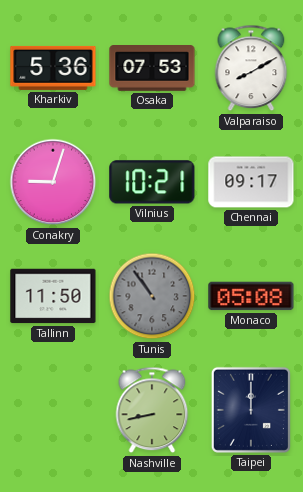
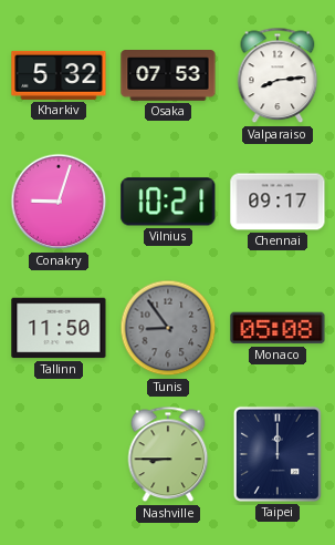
Kharkiv: 5:36 -> 5:32 (59, 75)
Valparaiso: 8:10 -> 8:14 (278, 75)
Tunis: 10:54 -> 8:54 (168, 328)
Nashville: 8:43 -> 8:45 (168, 454)
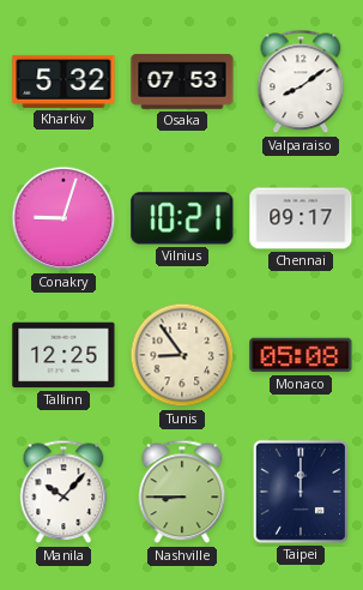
Valparaiso: 8:14 -> 8:09 (301, 82)
Tallinn: 11:50 -> 12:25 (63, 355)
Tunis dial: grey -> cream (182, 355)
Manila: none -> 10:07 (63, 492)
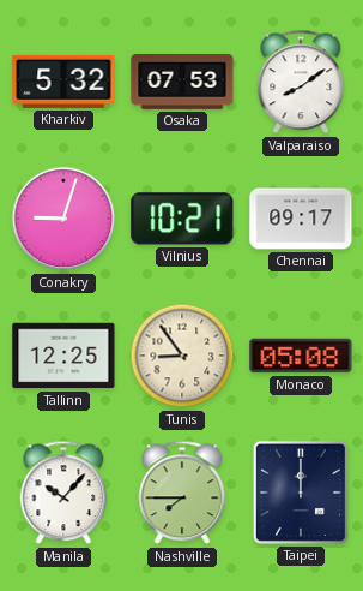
Nashville: 8:45 -> 7:45 (182, 492)
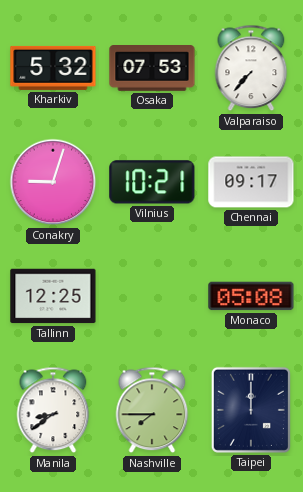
Valparaiso: 8:09 -> 7:37 (251, 68)
Tunis: 8:54 -> none (182, 356)
Manila: 10:07 -> 8:39 (53, 410)
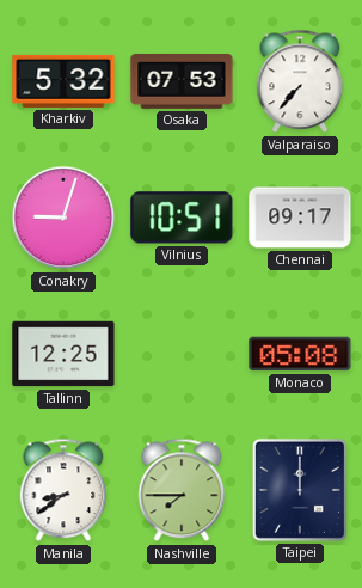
Vilnius: 10:21 -> 10:51 (182, 218)
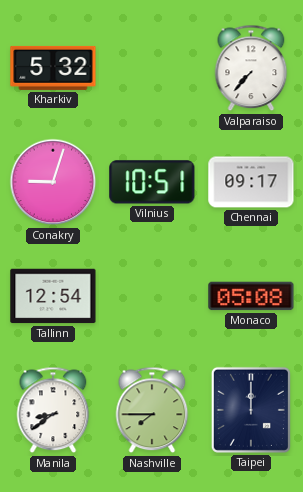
Osaka: 07:53 -> none (182, 81)
Tallinn: 12:25 -> 12:54 (53, 296)
